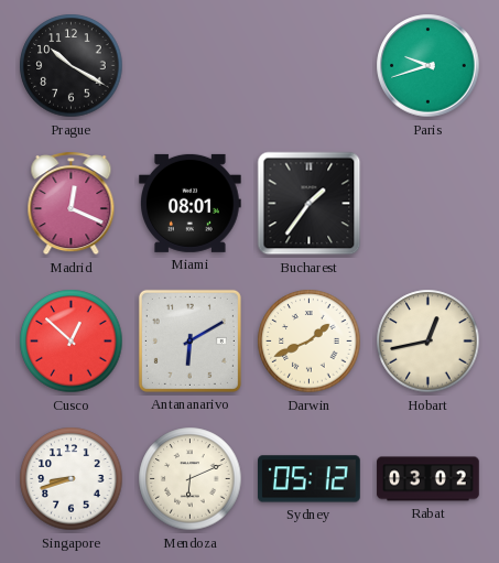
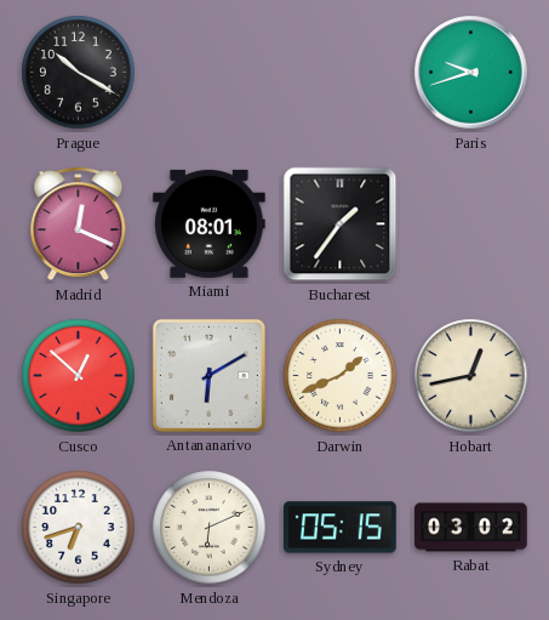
Singapore: 8:42 -> 6:42 (79, 528)
Sydney: 05:12 -> 05:15 (341, 528)
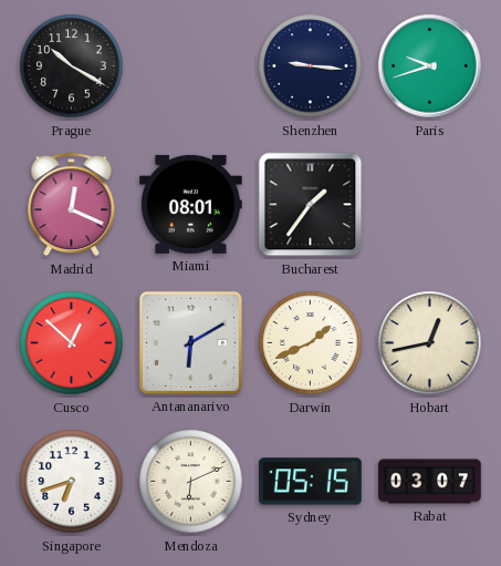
Shenzhen: none -> 9:16 (311, 66)
Rabat: 03:02 -> 03:07 (430, 482)
